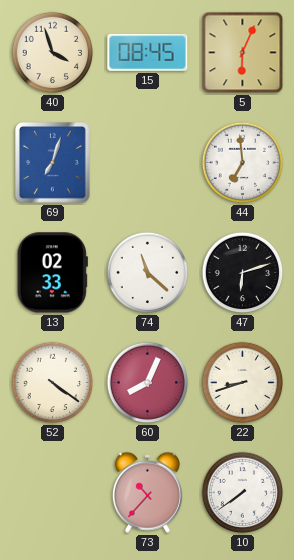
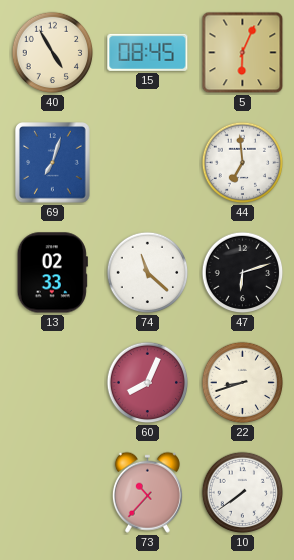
40: 3:57 -> 4:55 (53, 53)
52: 4:21 -> none (53, 383)
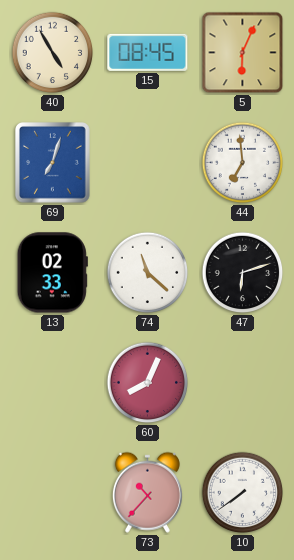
22: 8:42 -> none (243, 383)
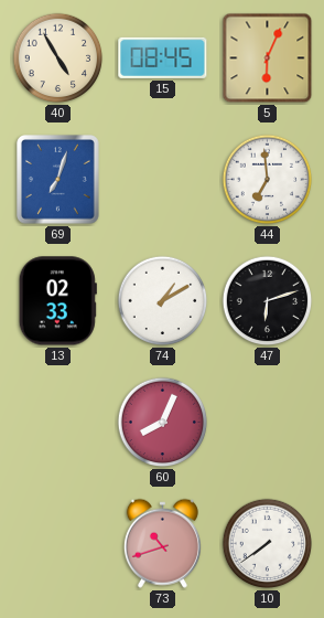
74: 11:22 -> 1:10 (163, 301)
73: 10:37 -> 10:42 (162, 543)
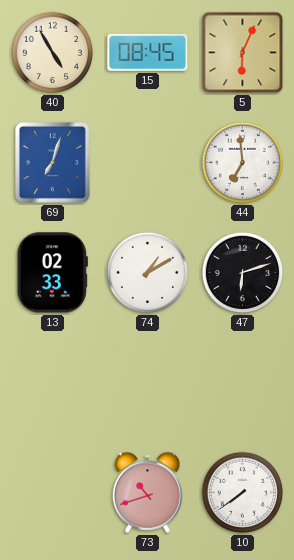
60: 8:04 -> none (163, 423)
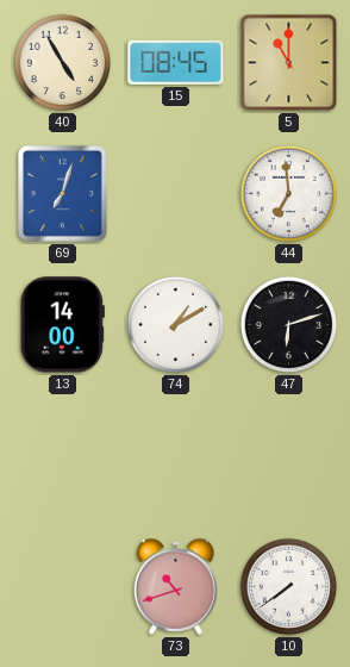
5: 6:04 -> 11:00 (289, 63)
13: 02:33 -> 14:00 (62, 325)
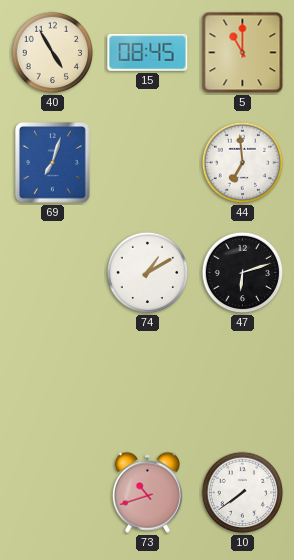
13: 14:00 -> none (62, 325)
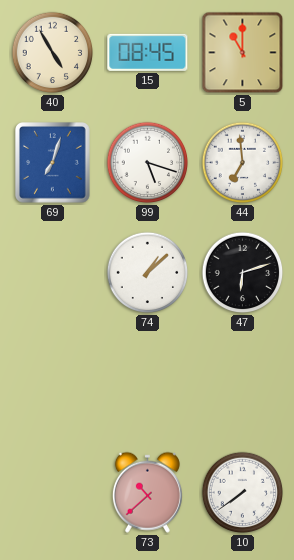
99: none -> 5:18 (148, 163)
74: 1:10 -> 1:08 (148, 273)
73: 10:42 -> 10:38 (147, 492)
